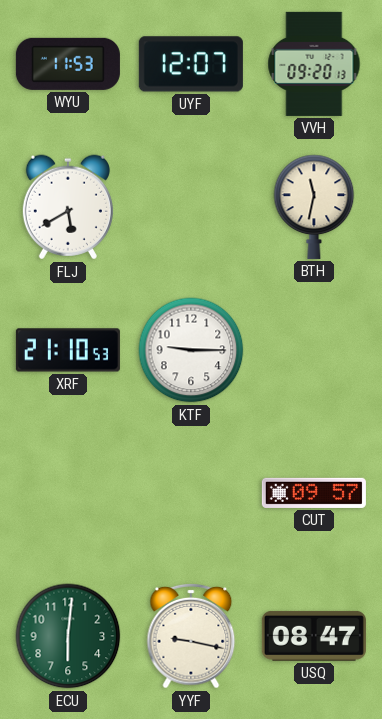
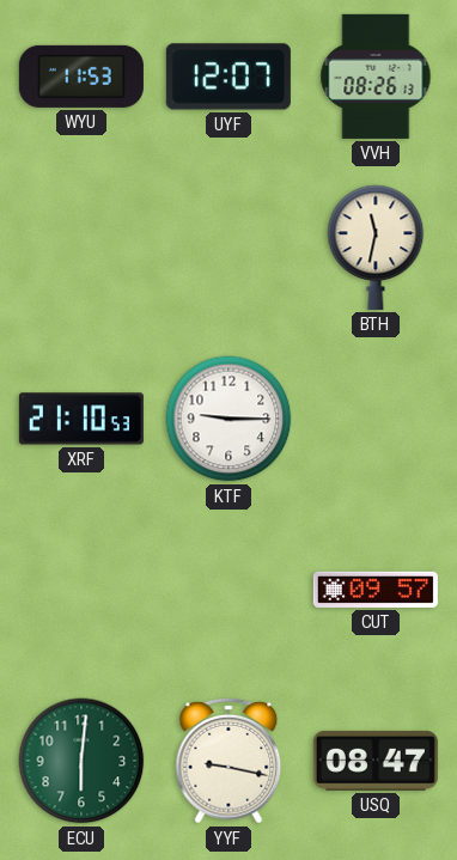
VVH: 09:20 -> 08:26 (376, 77)
FLJ: 5:40 -> none (68, 207)
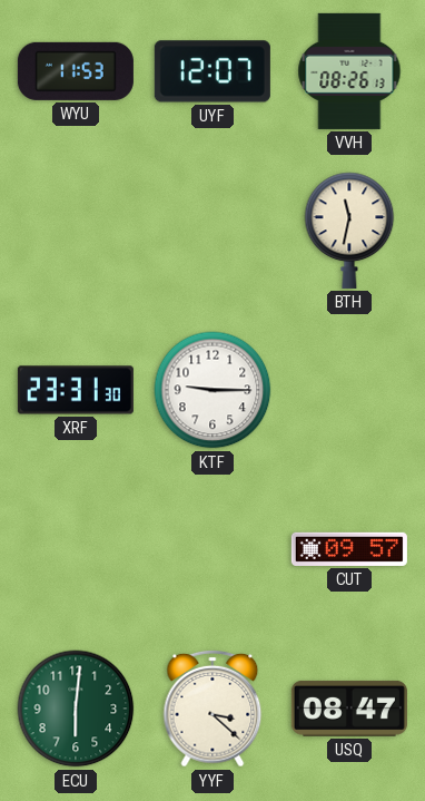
XRF: 21:10 -> 23:31 (76, 390)
YYF: 9:17 -> 3:22 (212, 709)
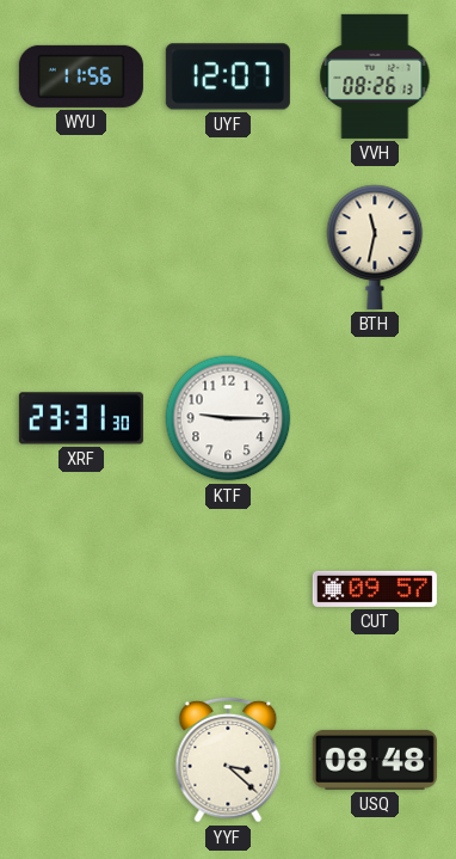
WYU: 11:53 -> 11:56 (81, 76)
ECU: 6:01 -> none (76, 709)
USQ: 08:47 -> 08:48 (375, 760)
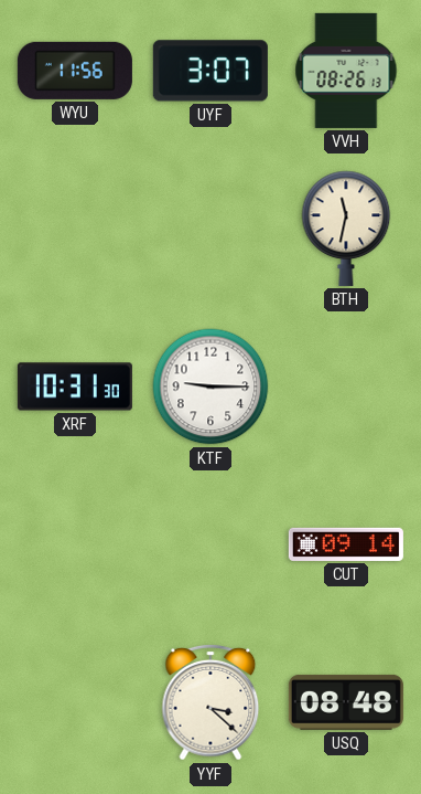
UYF: 12:07 -> 3:07 (210, 71)
XRF: 23:31 -> 10:31 (75, 387)
CUT: 09:57 -> 09:14 (346, 544)
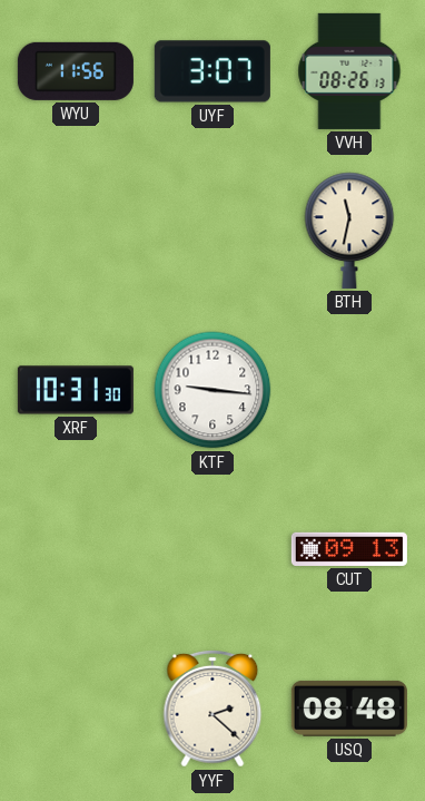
KTF: 9:15 -> 9:16 (212, 390)
CUT: 09:14 -> 09:13 (349, 549)
YYF: 3:22 -> 2:22 (212, 709)
